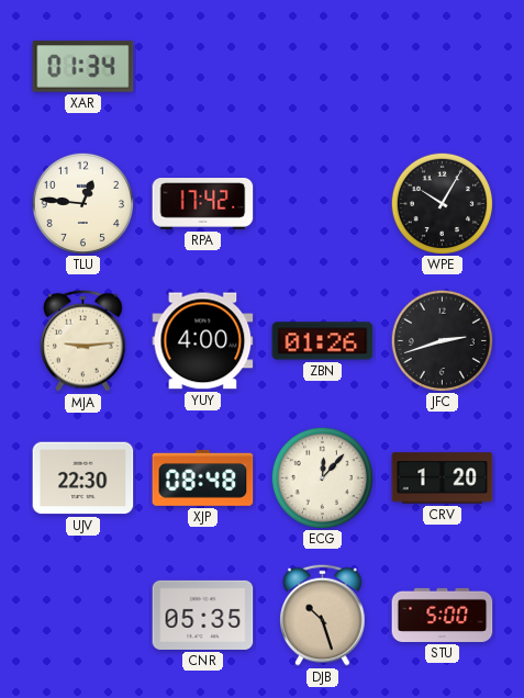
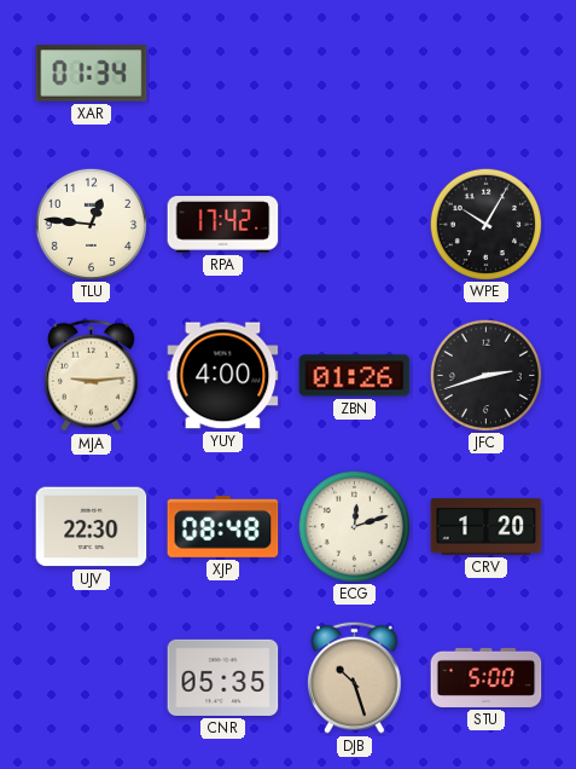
ECG: 12:07 -> 12:12 (354, 526)
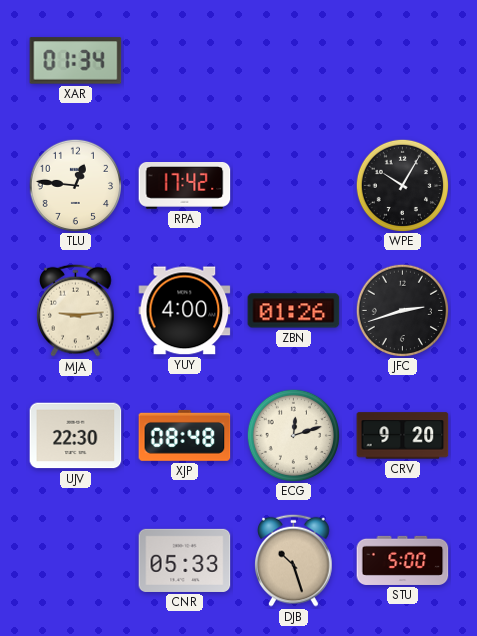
CRV: 1:20 -> 9:20 (403, 436)
CNR: 05:35 -> 05:33 (185, 560)
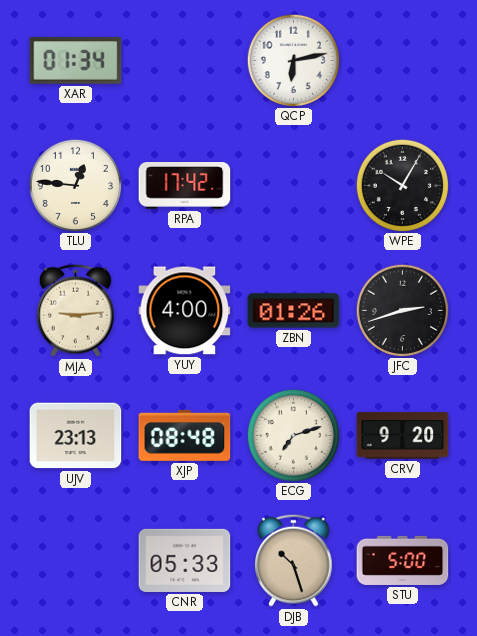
QCP: none -> 6:13 (293, 60)
UJV: 22:30 -> 23:13 (76, 436)
ECG: 12:12 -> 7:12 (293, 435)
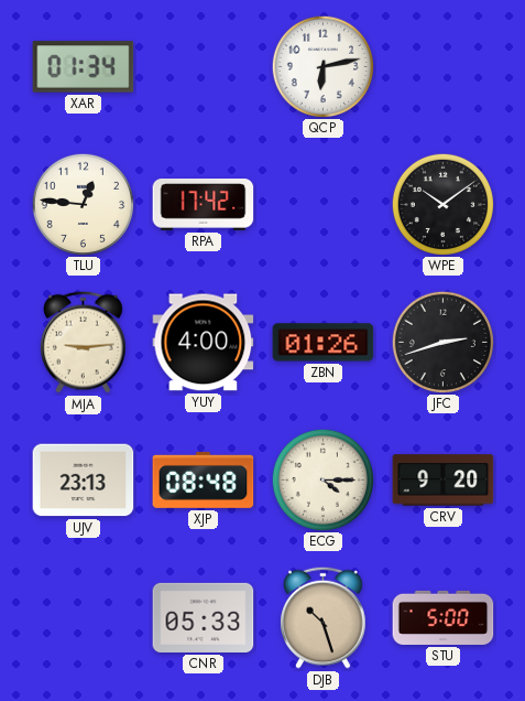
WPE: 10:05 -> 10:09 (442, 204)
ECG: 7:12 -> 4:15 (322, 479)
